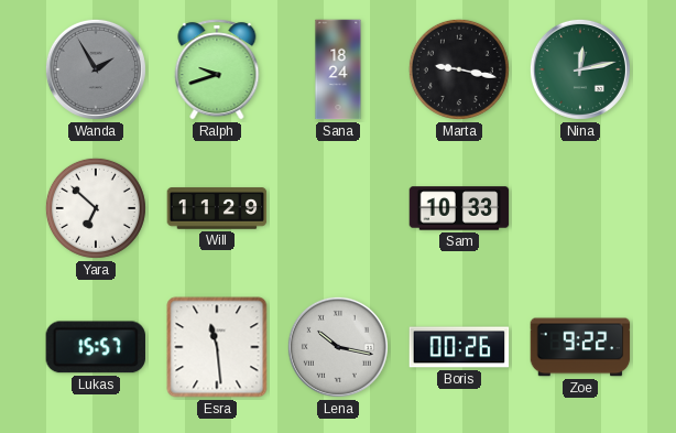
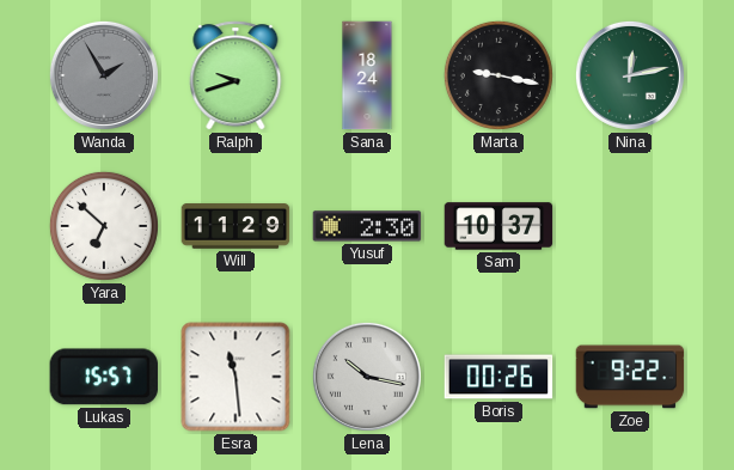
Yusuf: none -> 2:30 (367, 226)
Sam: 10:33 -> 10:37 (498, 226)
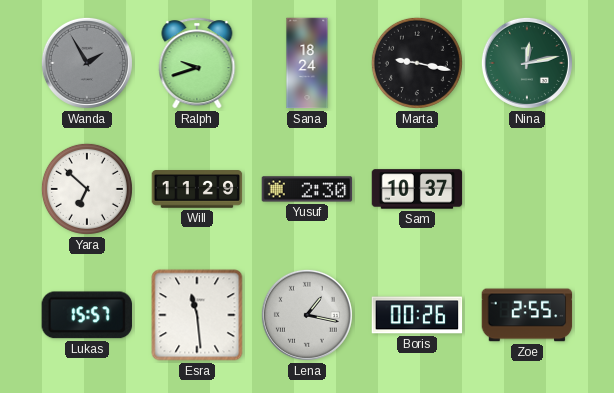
Lena: 10:17 -> 1:17 (307, 315)
Zoe: 9:22 -> 2:55 (527, 315)
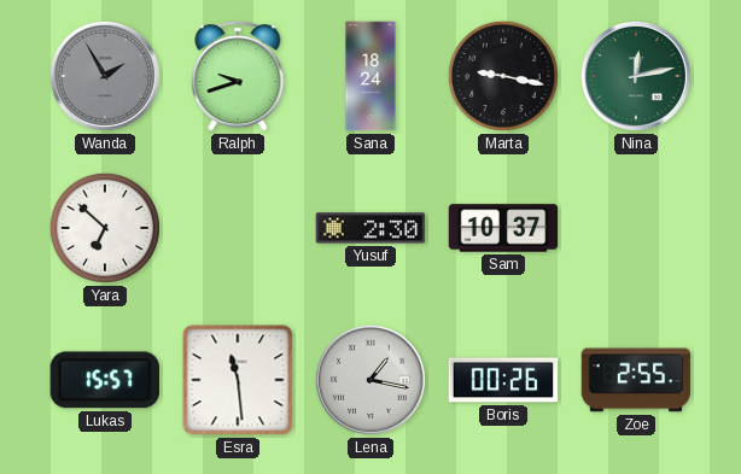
Will: 11:29 -> none (197, 189)
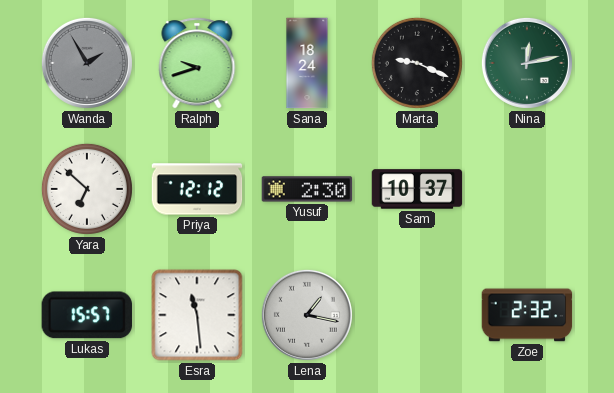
Marta: 9:17 -> 9:19 (417, 63)
Priya: none -> 12:12 (197, 189)
Boris: 00:26 -> none (503, 380)
Zoe: 2:55 -> 2:32 (527, 315)
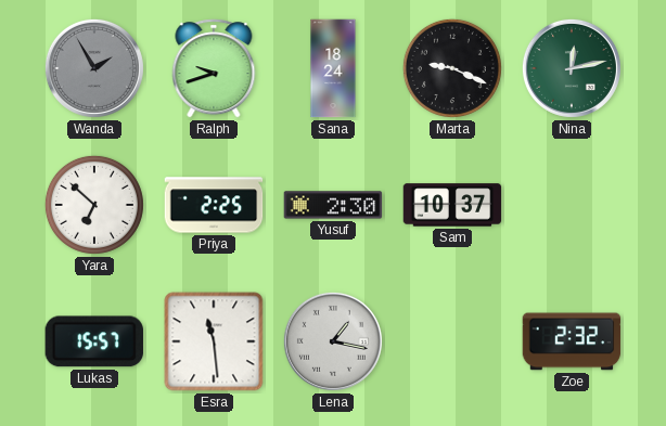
Priya: 12:12 -> 2:25 (214, 205)
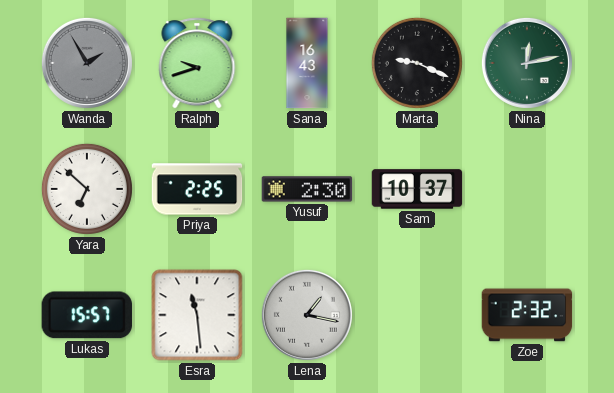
Sana: 18:24 -> 16:43 (307, 63)
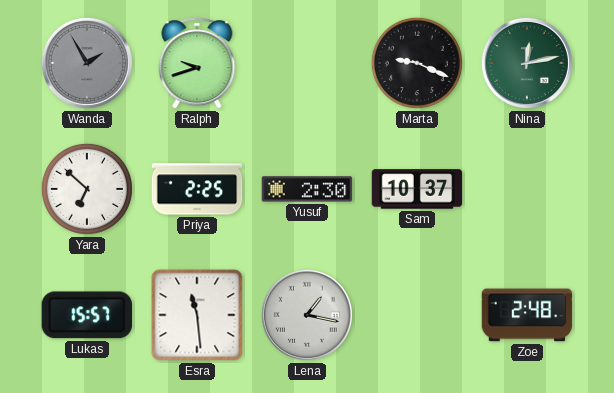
Sana: 16:43 -> none (307, 63)
Zoe: 2:32 -> 2:48 (527, 315)
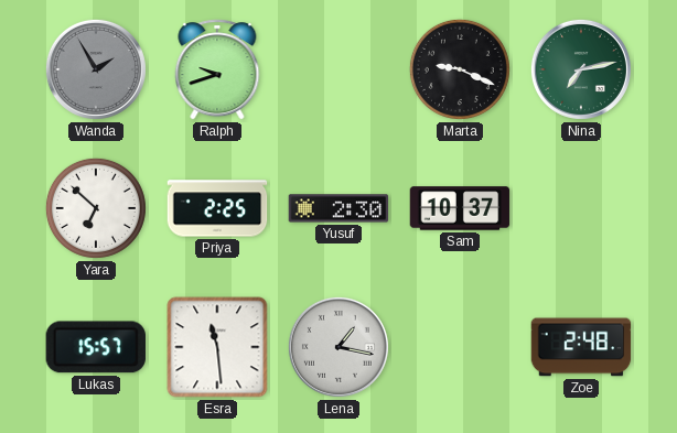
Nina: 12:13 -> 7:13 (581, 69)
